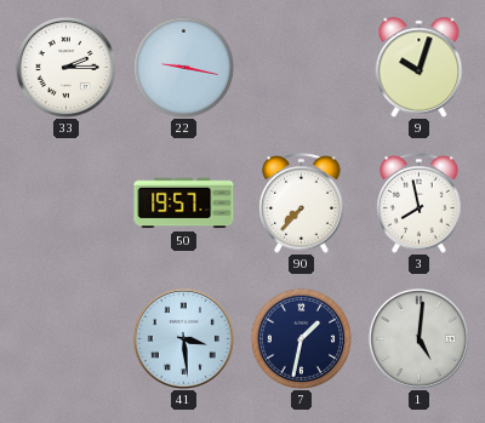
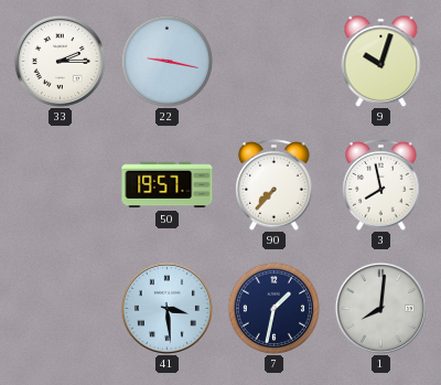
1: 5:01 -> 8:01 (380, 308)
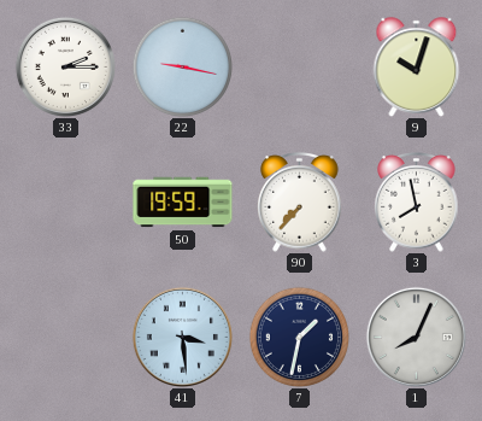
50: 19:57 -> 19:59 (183, 203)
1: 8:01 -> 8:04 (416, 337)
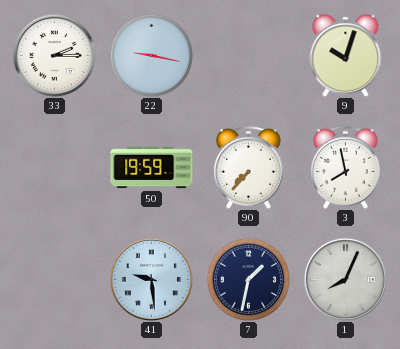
41: 3:29 -> 9:29 (151, 279)
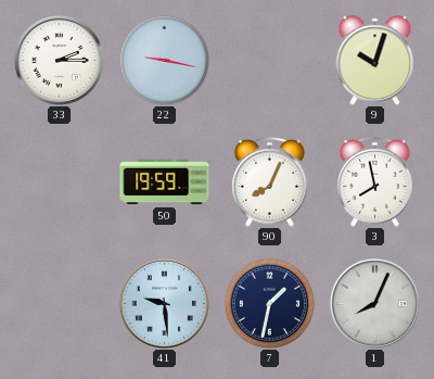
90: 7:37 -> 8:04 (270, 182)
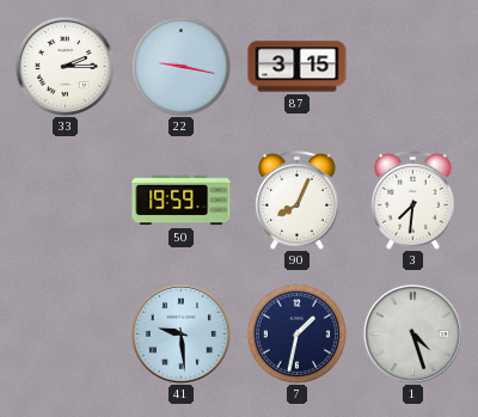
87: none -> 3:15 (298, 67)
9: 10:03 -> none (375, 61)
3: 7:58 -> 7:31 (413, 201)
1: 8:04 -> 4:27 (412, 333)
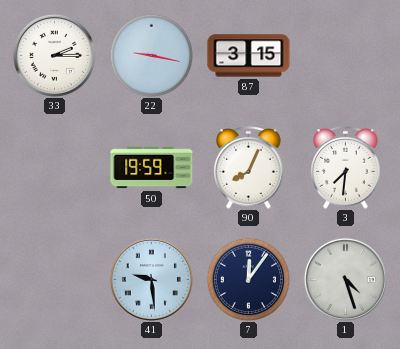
7: 1:32 -> 12:06 (248, 279)
